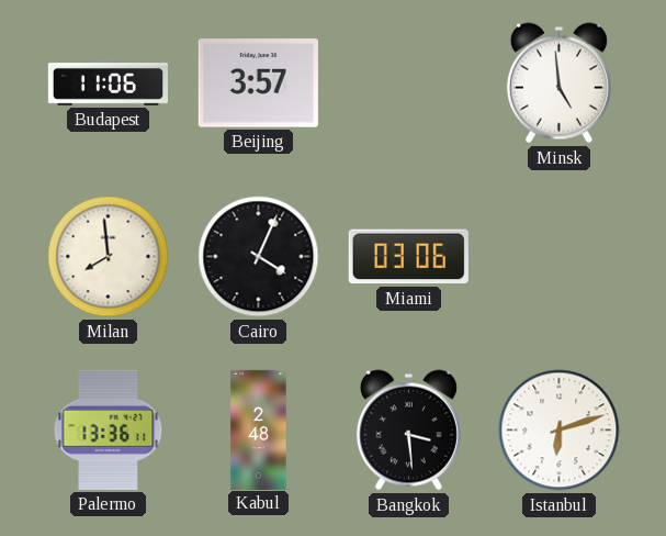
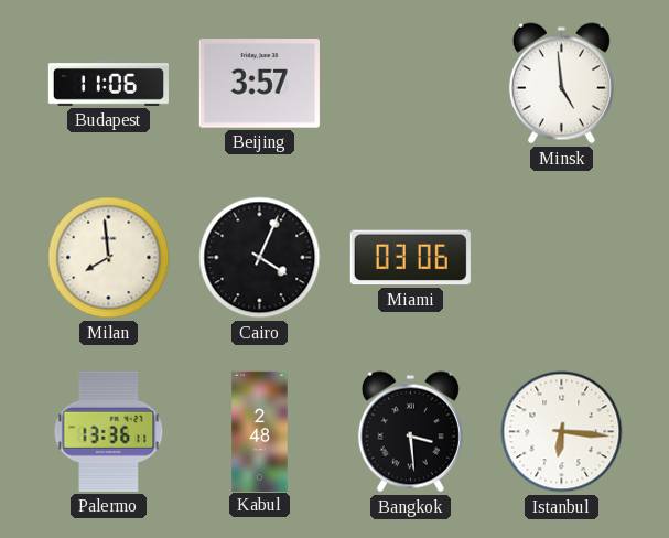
Istanbul: 6:12 -> 6:16 (562, 432)
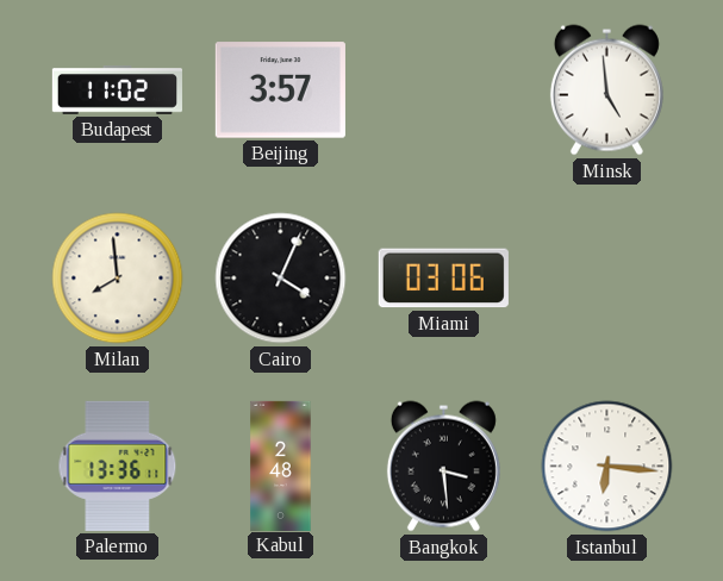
Budapest: 11:06 -> 11:02 (117, 90)
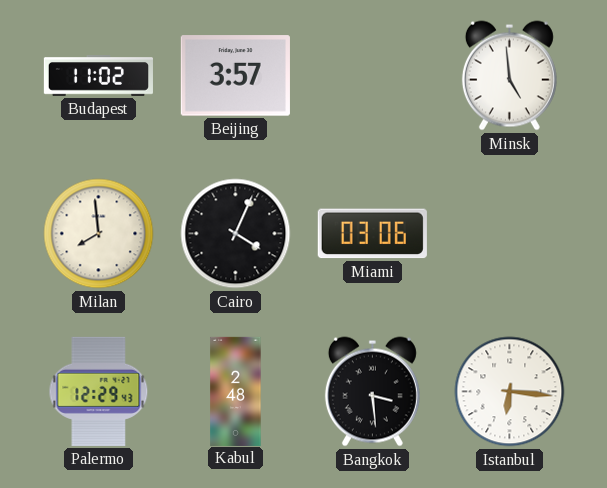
Palermo: 13:36 -> 12:29 (99, 391)
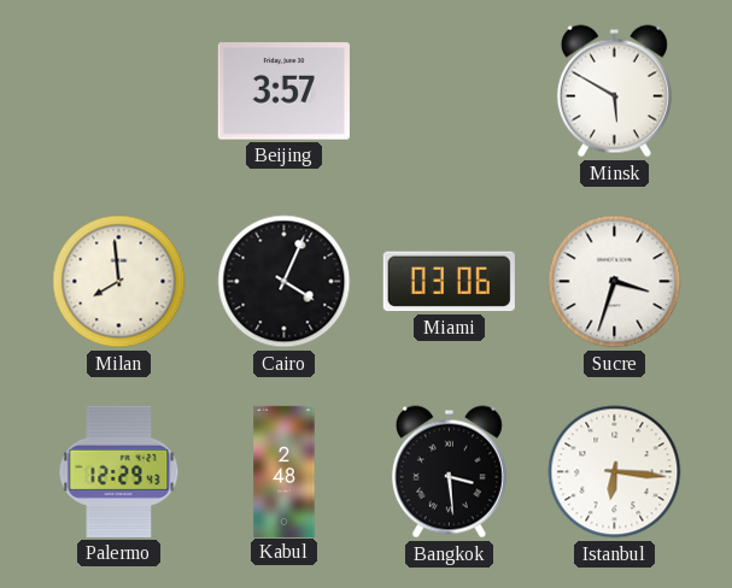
Budapest: 11:02 -> none (98, 76)
Minsk: 4:59 -> 5:50 (614, 92)
Sucre: none -> 3:33 (615, 282)
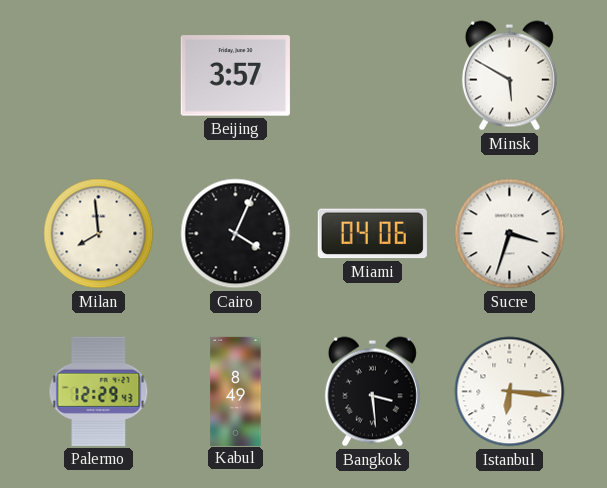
Miami: 03:06 -> 04:06 (372, 234)
Kabul: 2:48 -> 8:49 (236, 391)
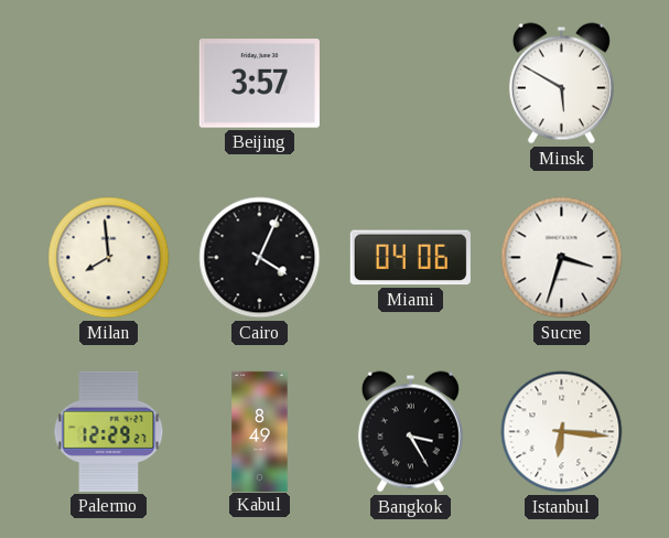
Palermo: 12:29:43 -> 12:29:27 (109, 431)
Bangkok: 3:29 -> 3:25 (410, 432)
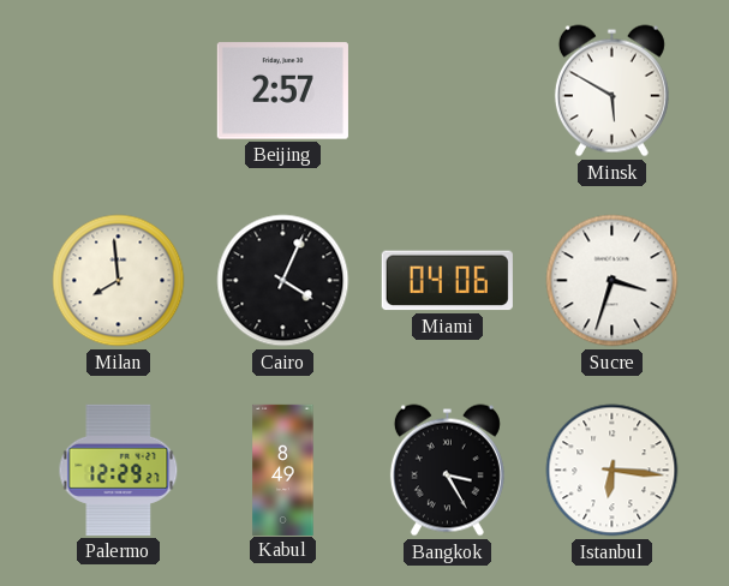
Beijing: 3:57 -> 2:57 (282, 91)
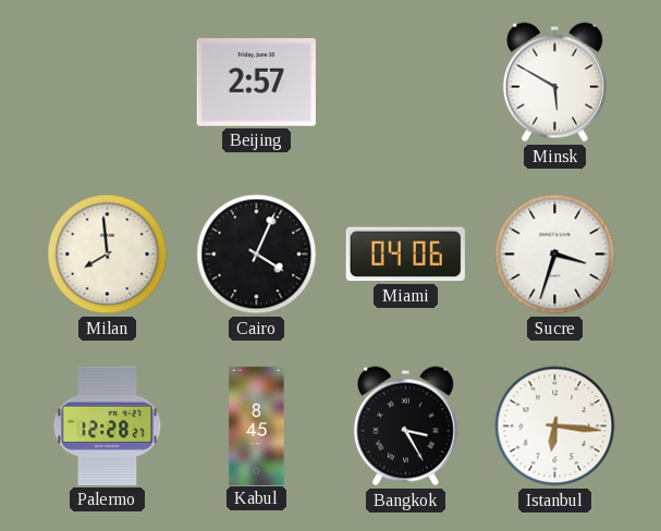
Palermo: 12:29 -> 12:28 (108, 425)
Kabul: 8:49 -> 8:45 (257, 425)
